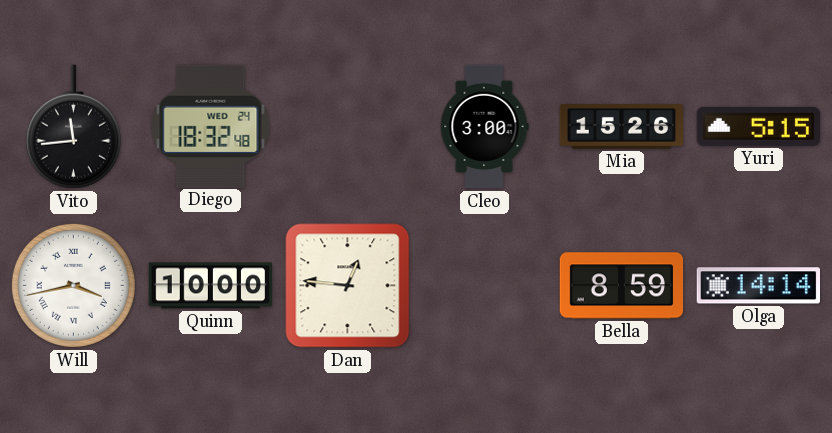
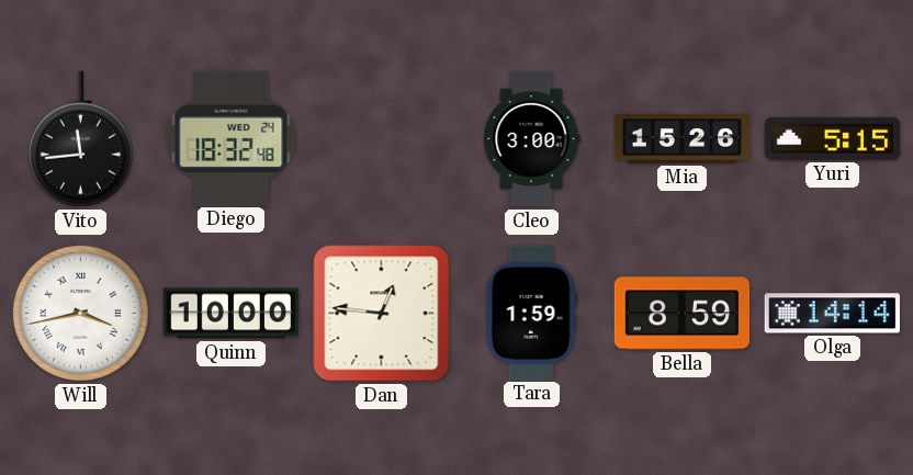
Tara: none -> 1:59 (531, 313)
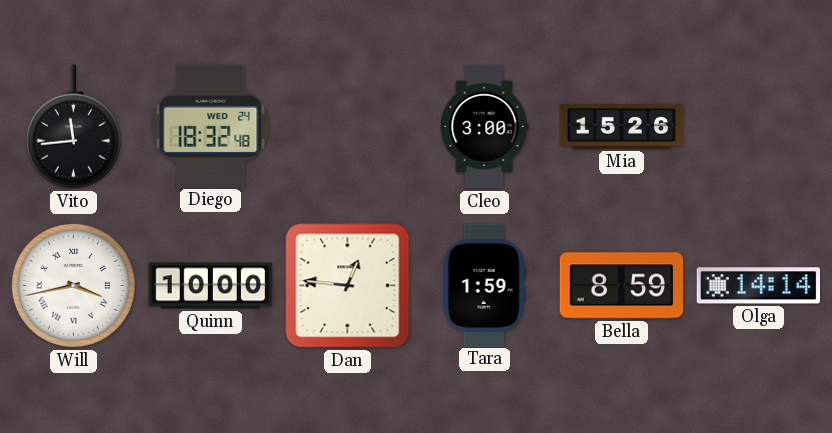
Yuri: 5:15 -> none (832, 138)
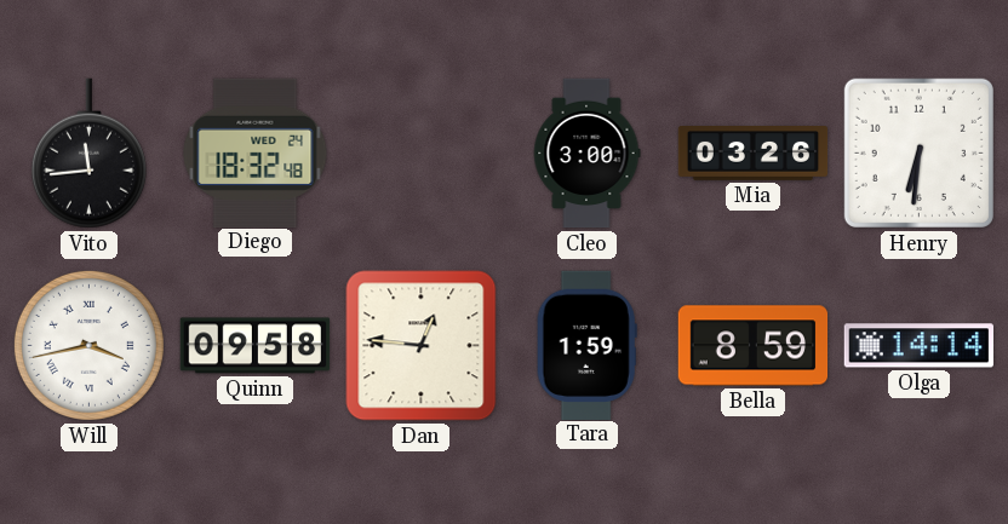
Mia: 15:26 -> 03:26 (754, 154)
Henry: none -> 6:31 (918, 152)
Quinn: 10:00 -> 09:58 (256, 346)
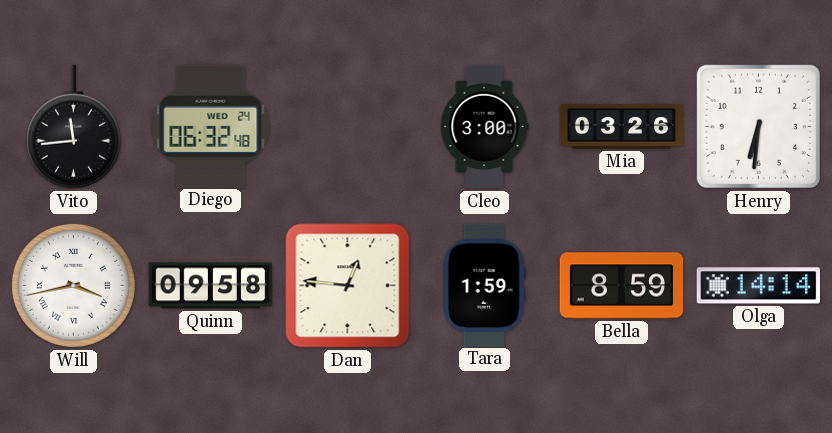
Diego: 18:32 -> 06:32 (211, 126)
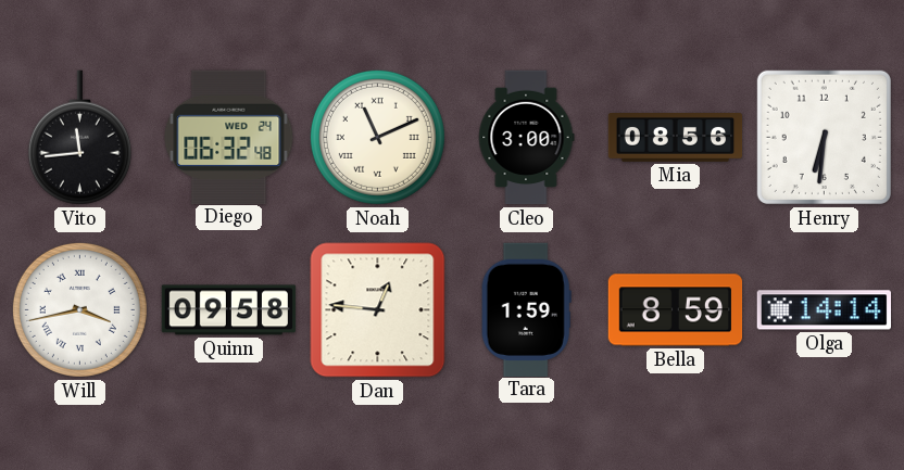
Noah: none -> 11:11 (377, 137)
Mia: 03:26 -> 08:56 (676, 138)
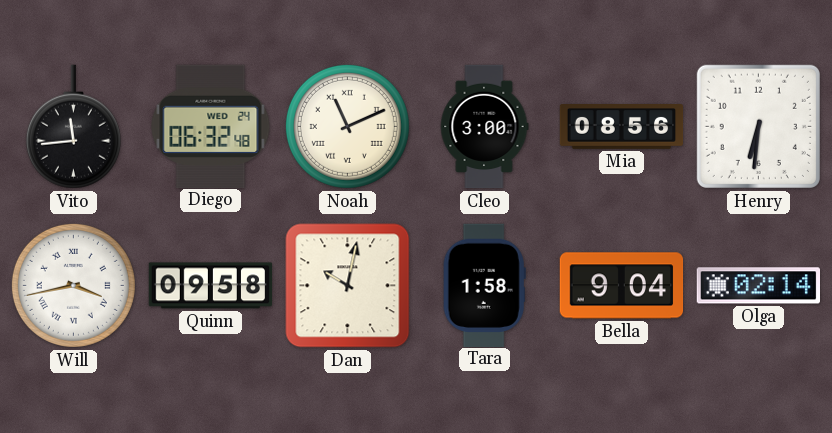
Dan: 12:46 -> 10:02 (348, 286)
Tara: 1:59 -> 1:58 (484, 285)
Bella: 8:59 -> 9:04 (622, 286)
Olga: 14:14 -> 02:14 (758, 286)
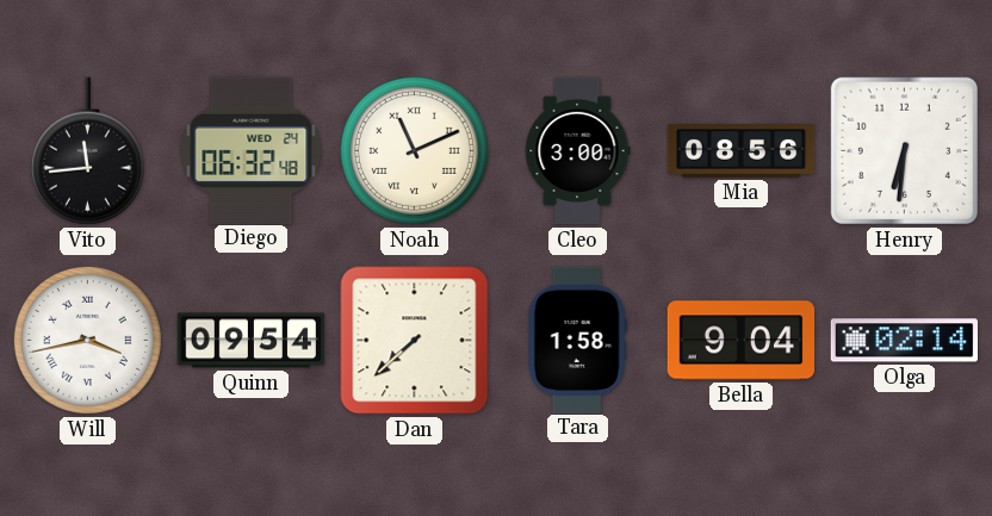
Quinn: 09:58 -> 09:54 (252, 341)
Dan: 10:02 -> 7:38 (415, 341)
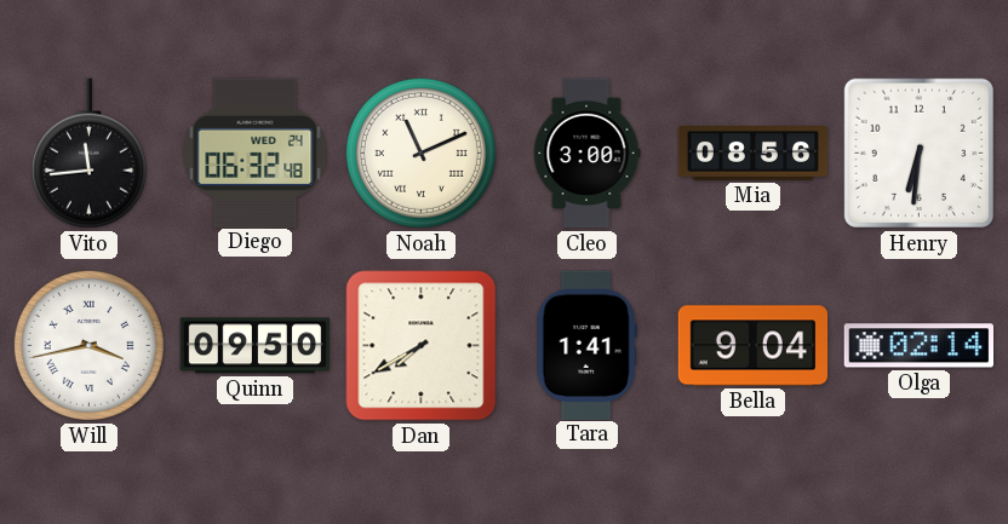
Quinn: 09:54 -> 09:50 (256, 346)
Dan: 7:38 -> 7:40 (422, 346)
Tara: 1:58 -> 1:41 (586, 345)
